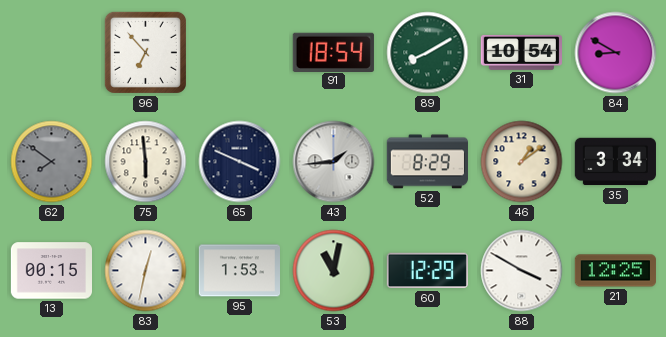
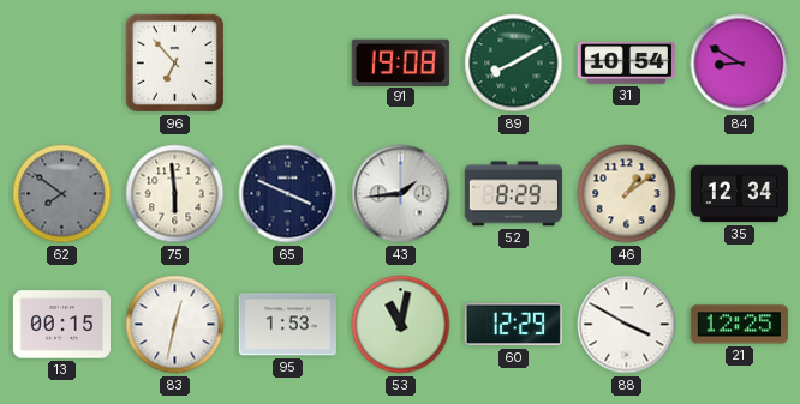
91: 18:54 -> 19:08 (400, 62)
35: 3:34 -> 12:34 (739, 194)
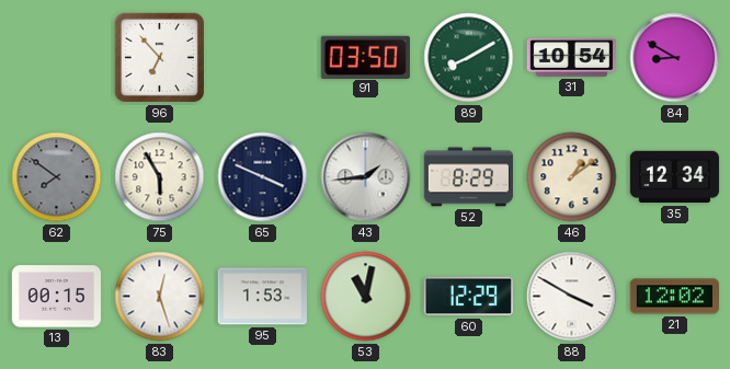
91: 19:08 -> 03:50 (365, 57)
75: 5:59 -> 5:55 (160, 177)
83: 12:32 -> 12:27 (160, 297)
21: 12:25 -> 12:02 (674, 297)
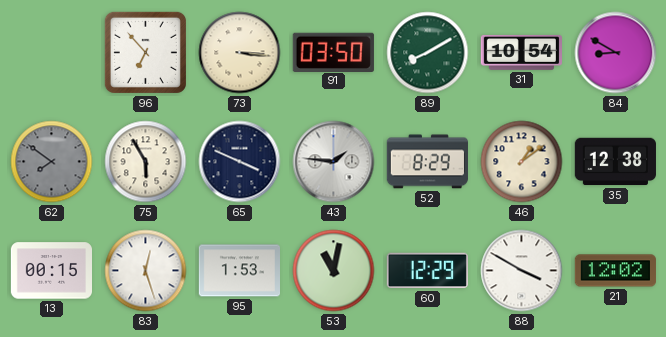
73: none -> 3:16 (240, 53)
43: 1:44 -> 1:46 (334, 162)
35: 12:34 -> 12:38 (615, 162)
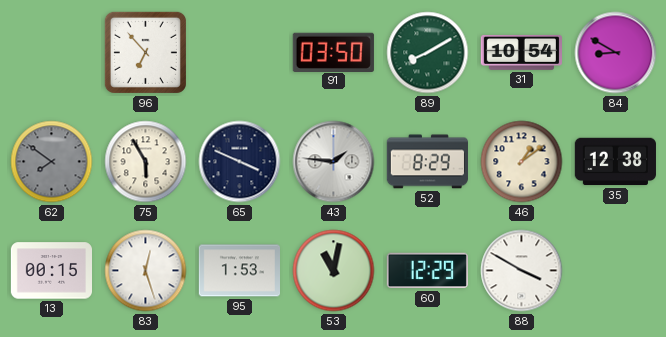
73: 3:16 -> none (240, 53)
21: 12:02 -> none (615, 271)
